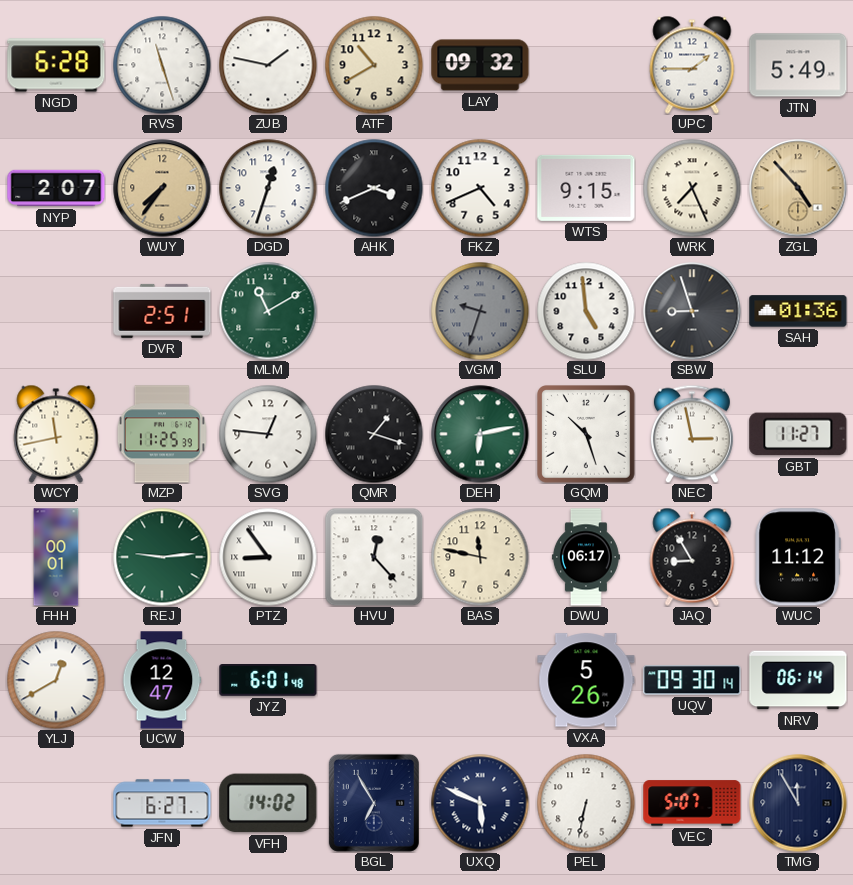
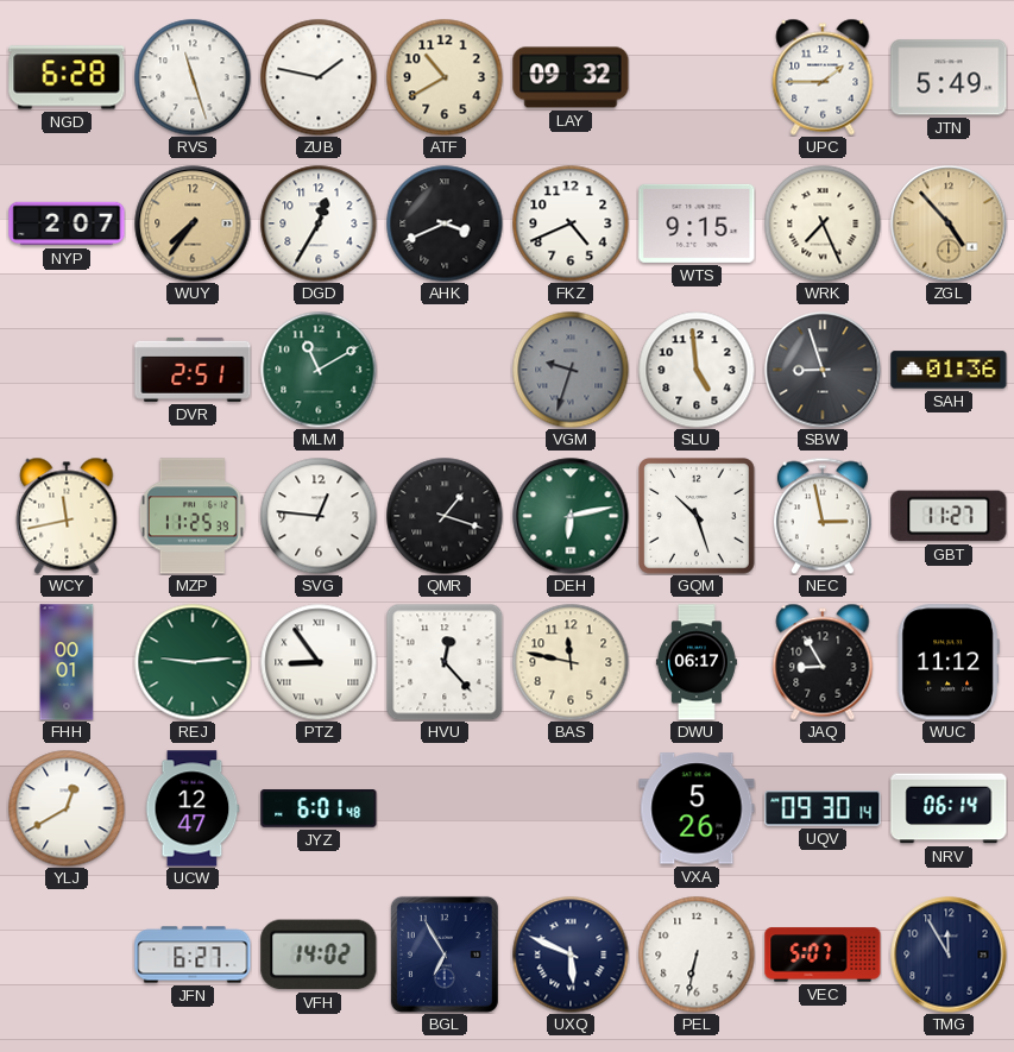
DGD: 12:33 -> 12:35 (319, 223)
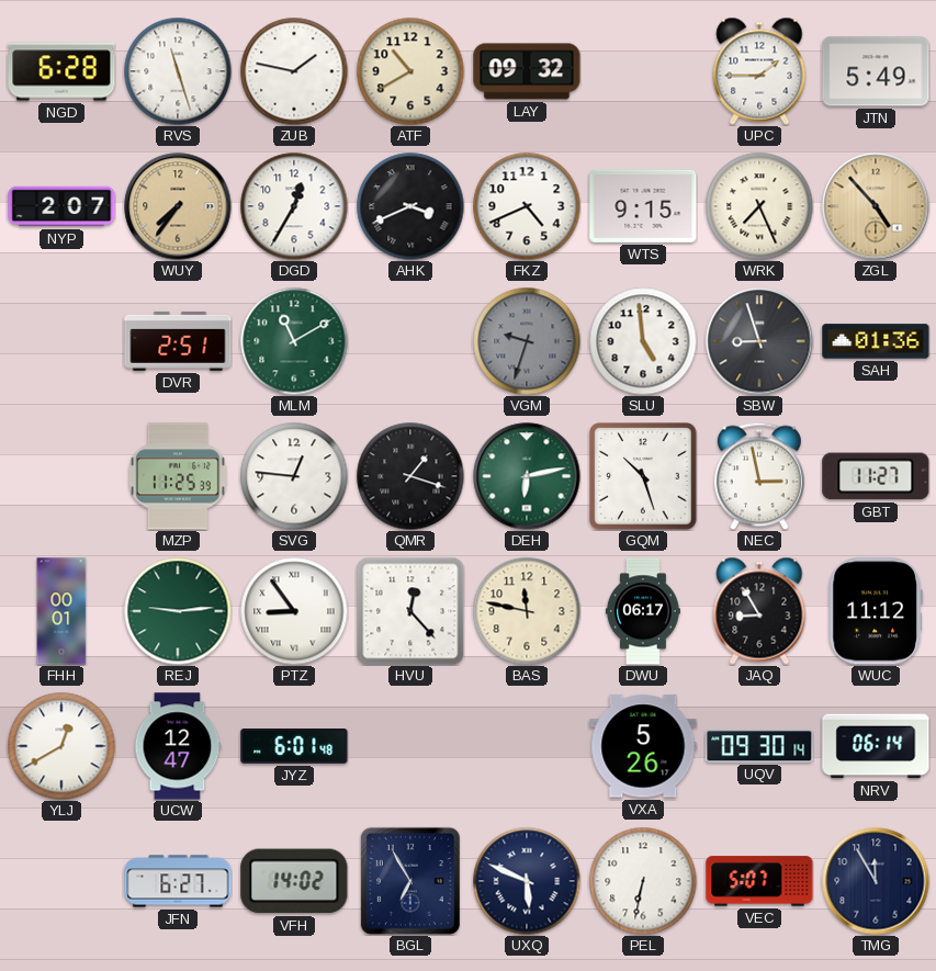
WCY: 11:43 -> none (67, 516)
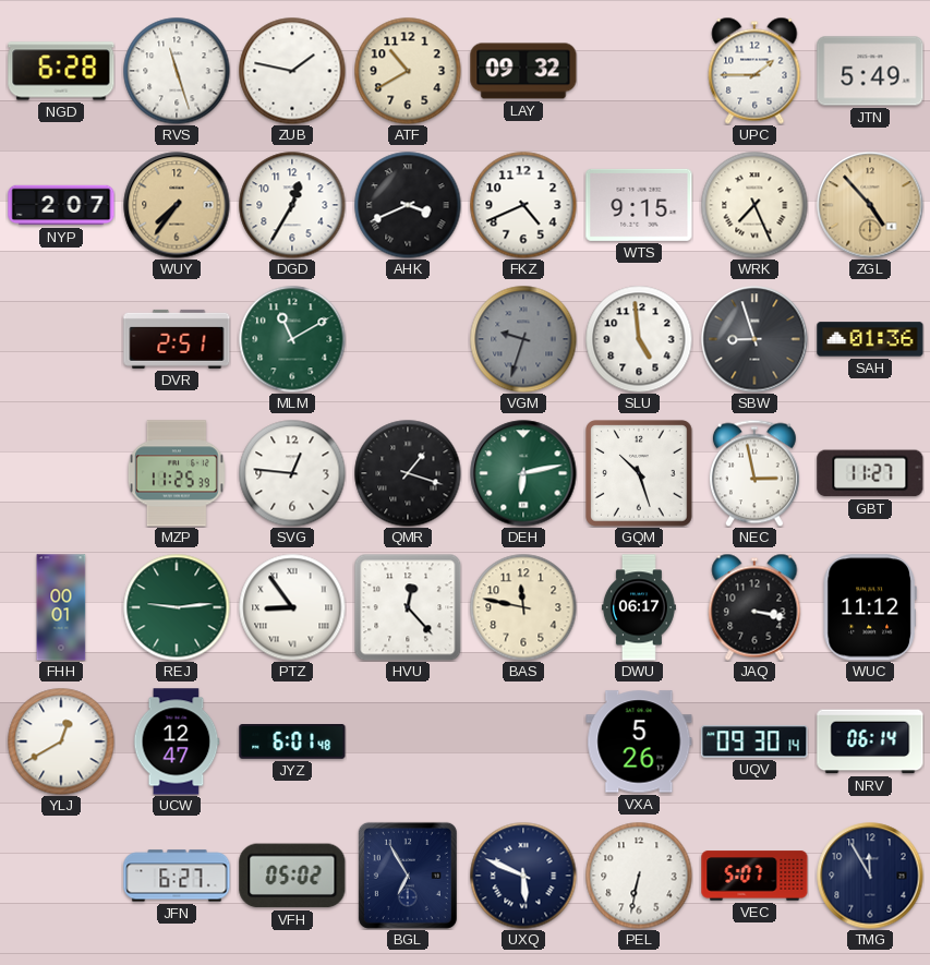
JAQ: 8:55 -> 3:17 (754, 607)
VFH: 14:02 -> 05:02 (292, 876)
